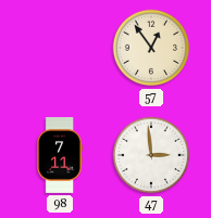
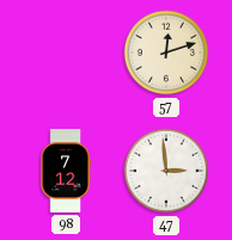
57: 12:54 -> 12:12 (166, 53)
98: 7:11 -> 7:12 (66, 172)
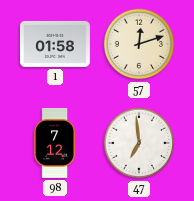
1: none -> 01:58 (55, 44)
47: 2:59 -> 6:59 (139, 143)
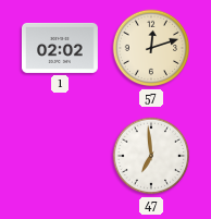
1: 01:58 -> 02:02 (60, 48)
98: 7:12 -> none (55, 144)
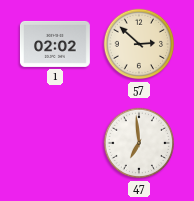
57: 12:12 -> 2:52 (139, 44)
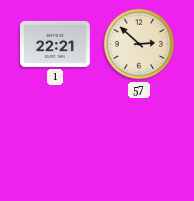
1: 02:02 -> 22:21 (55, 44)
47: 6:59 -> none (139, 143)
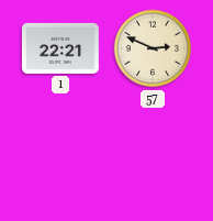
57: 2:52 -> 2:49 (153, 48)
